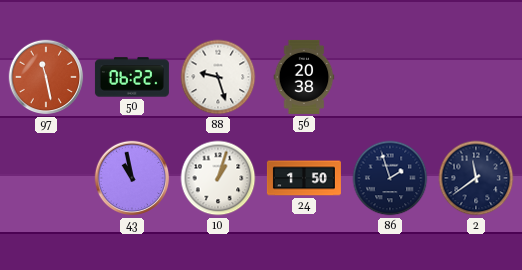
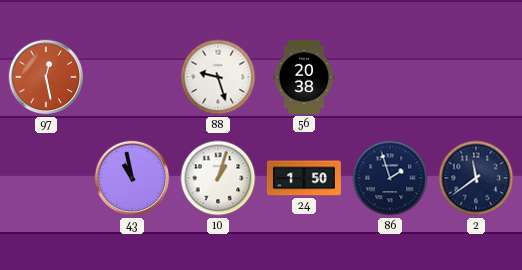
97: 11:28 -> 12:28 (46, 77)
50: 06:22 -> none (132, 77)
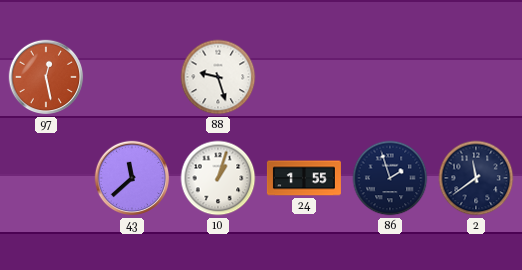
56: 20:38 -> none (304, 77)
43: 10:58 -> 11:38 (132, 178)
24: 1:50 -> 1:55 (304, 178)
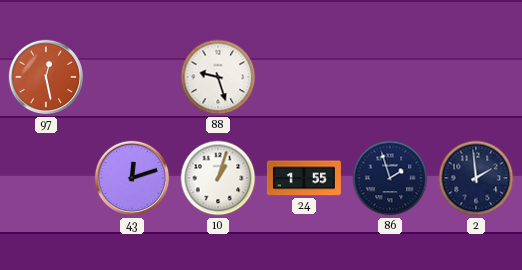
43: 11:38 -> 12:12 (132, 178)
2: 11:39 -> 1:59 (476, 178)
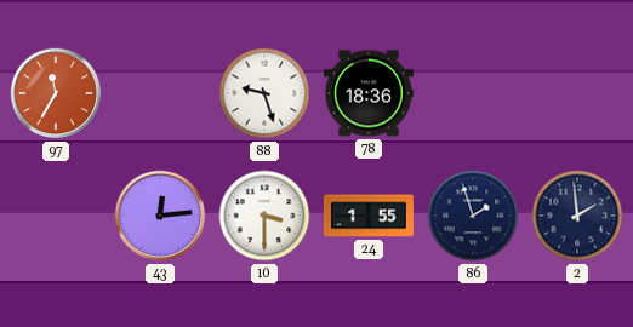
97: 12:28 -> 11:35 (56, 93)
78: none -> 18:36 (369, 93)
43: 12:12 -> 12:14 (160, 216)
10: 1:03 -> 3:30 (264, 216)
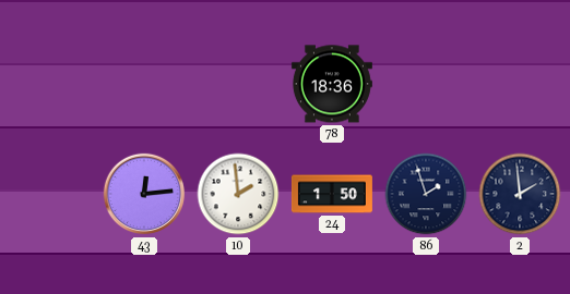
97: 11:35 -> none (56, 93)
88: 9:27 -> none (264, 93)
10: 3:30 -> 1:59 (238, 194)
24: 1:55 -> 1:50 (332, 194)
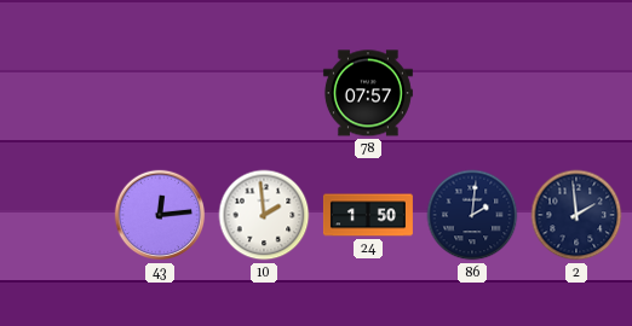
78: 18:36 -> 07:57 (368, 93)
86: 1:57 -> 2:01 (472, 215)
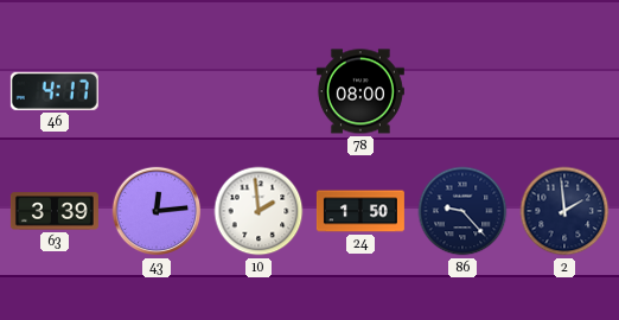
46: none -> 4:17 (55, 91)
78: 07:57 -> 08:00 (360, 91)
63: none -> 3:39 (55, 211)
86: 2:01 -> 9:23 (462, 211)
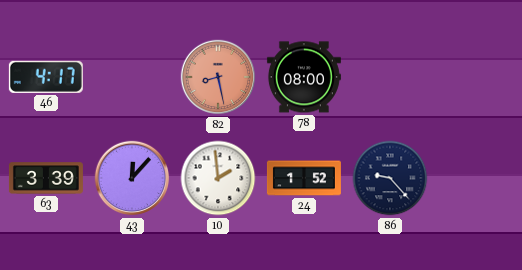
82: none -> 8:28 (218, 77)
43: 12:14 -> 12:07 (132, 178)
24: 1:50 -> 1:52 (304, 178)
2: 1:59 -> none (564, 211)
